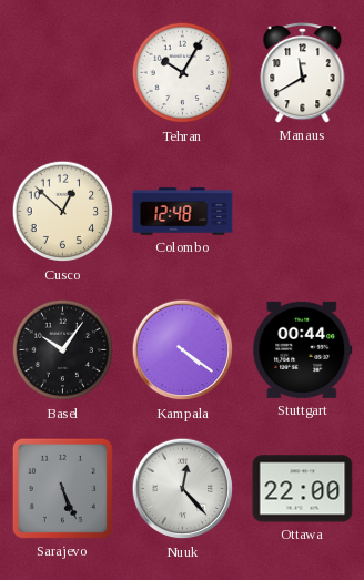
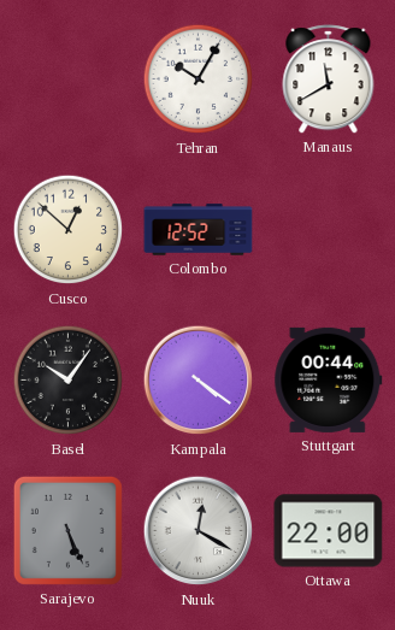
Colombo: 12:48 -> 12:52 (199, 230)
Nuuk: 12:23 -> 12:20 (199, 531)
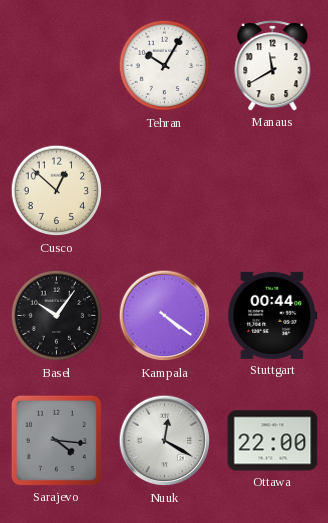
Colombo: 12:52 -> none (199, 230)
Sarajevo: 5:26 -> 4:16 (56, 440)
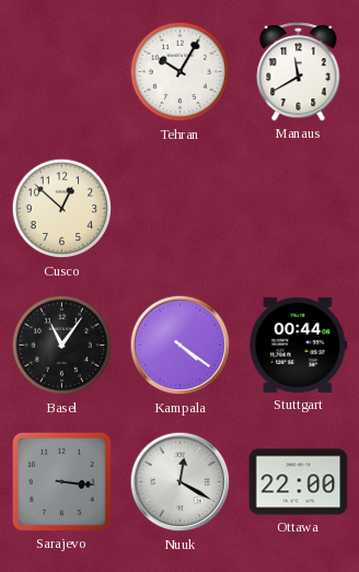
Basel: 10:06 -> 11:06 (62, 346)
Sarajevo: 4:16 -> 3:16 (61, 481)
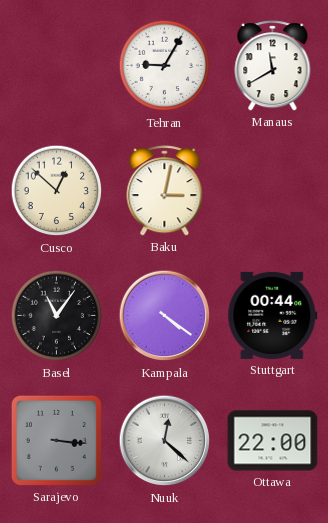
Tehran: 10:05 -> 9:05 (165, 66)
Baku: none -> 3:02 (165, 191)
Nuuk: 12:20 -> 12:22 (165, 441)
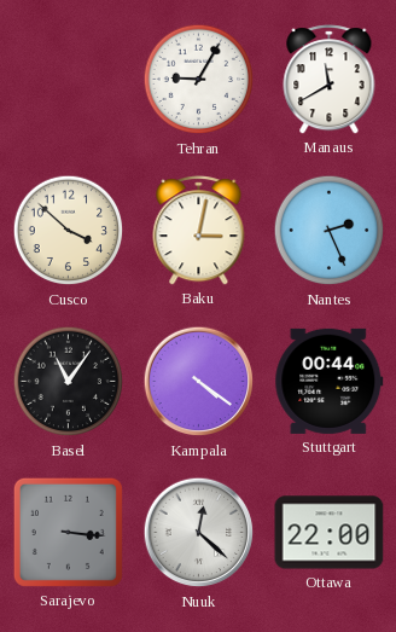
Cusco: 12:52 -> 3:52 (69, 231)
Nantes: none -> 2:26 (330, 231)
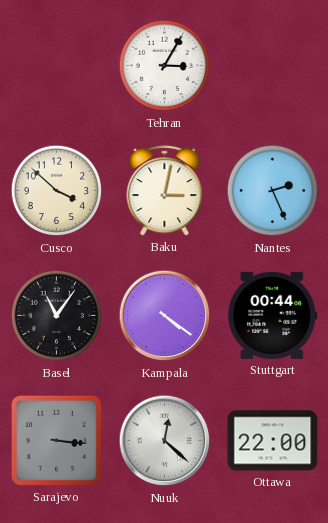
Tehran: 9:05 -> 3:05 (165, 66)
Manaus: 11:40 -> none (330, 80)
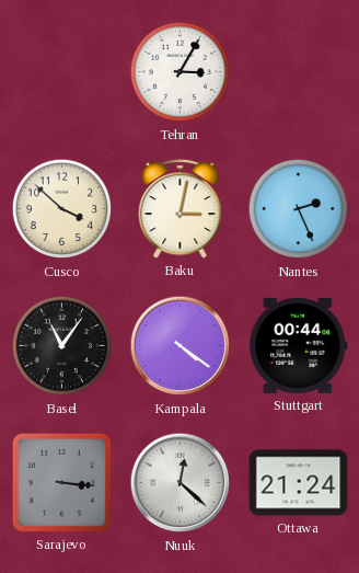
Ottawa: 22:00 -> 21:24 (299, 483)
